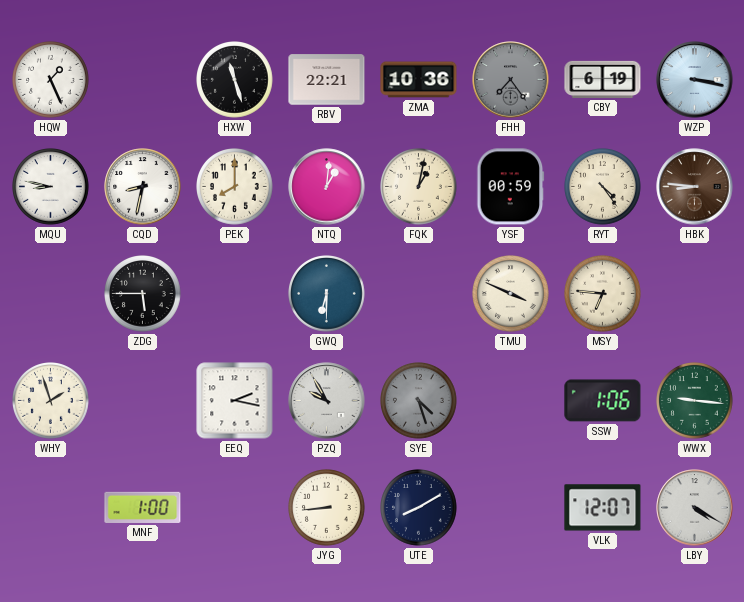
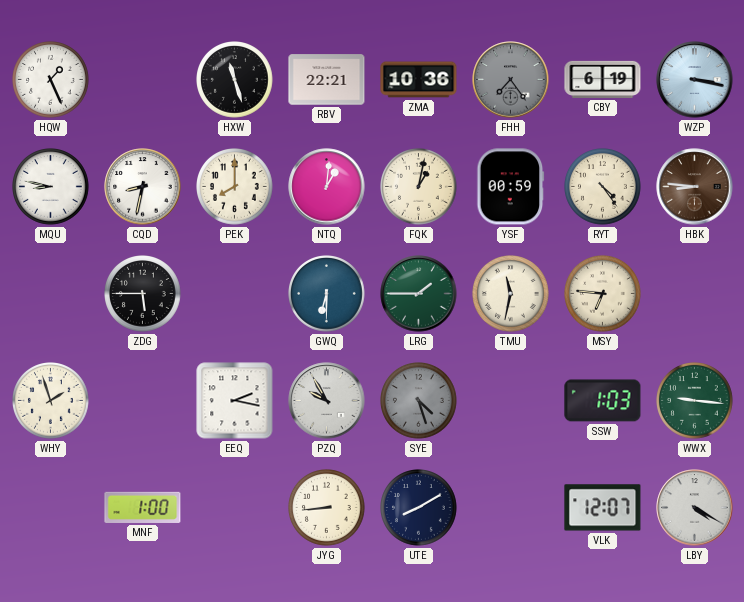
LRG: none -> 1:45 (419, 294)
TMU: 3:49 -> 11:32 (511, 294)
SSW: 1:06 -> 1:03 (603, 401)
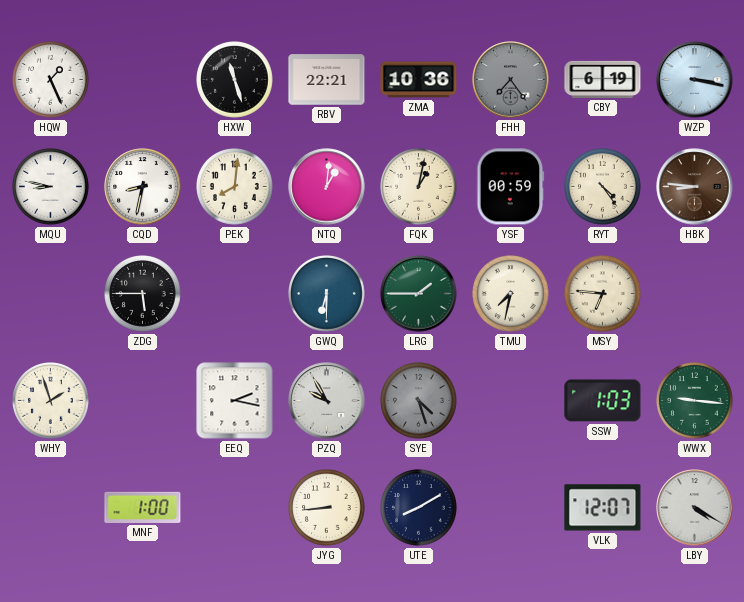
PEK: 8:00 -> 8:01 (235, 187)
TMU: 11:32 -> 7:32 (511, 294)
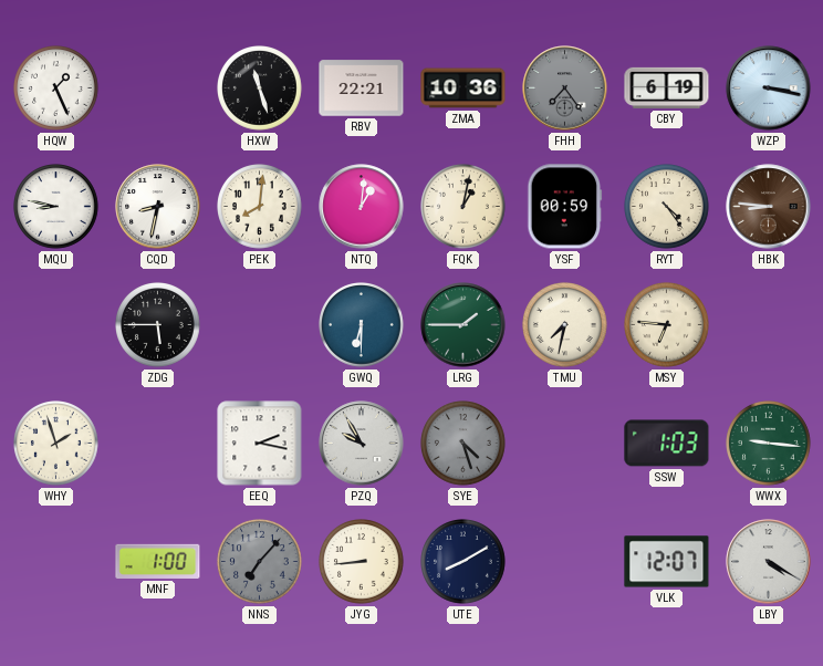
NNS: none -> 7:07 (260, 562)
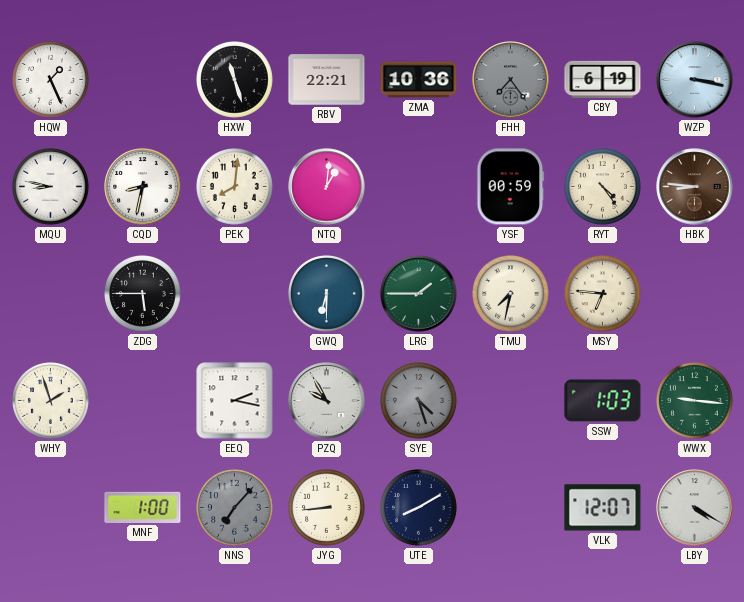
FQK: 1:02 -> none (463, 207)
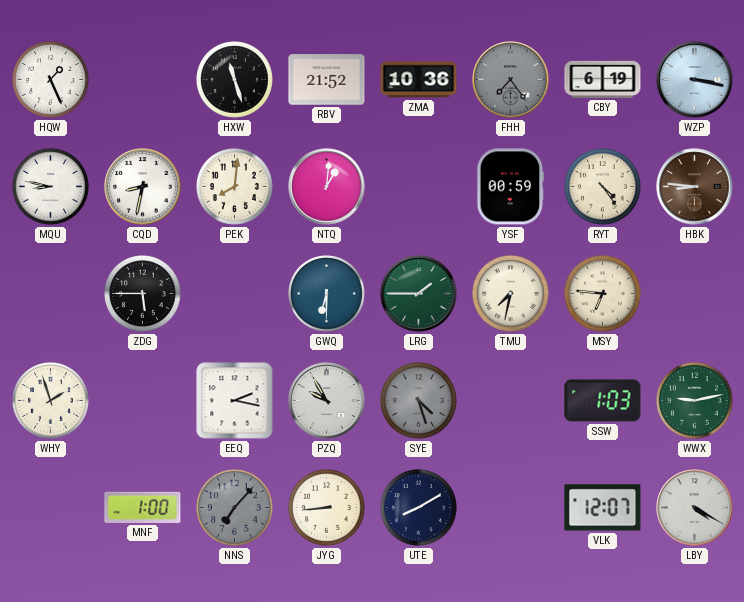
RBV: 22:21 -> 21:52 (327, 80)
WWX: 9:16 -> 9:13 (695, 401)
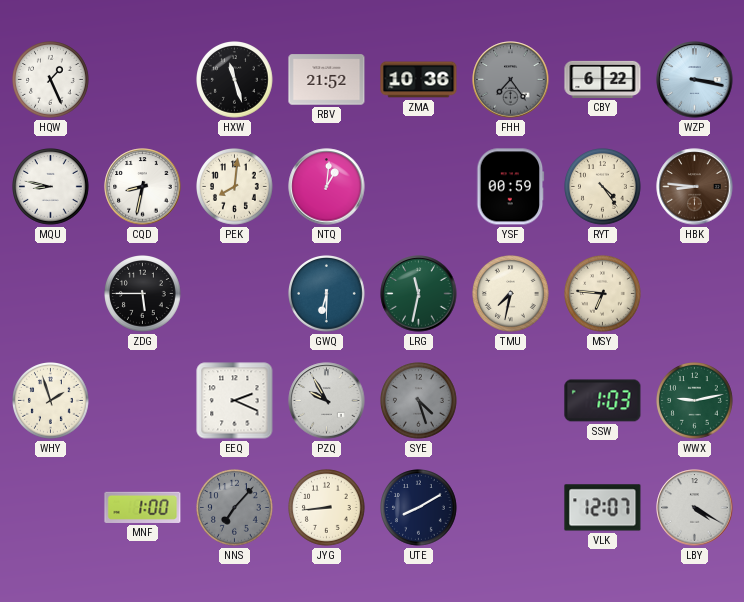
CBY: 6:19 -> 6:22 (603, 79)
LRG: 1:45 -> 11:32 (419, 294)
EEQ: 2:17 -> 2:19 (235, 401)
